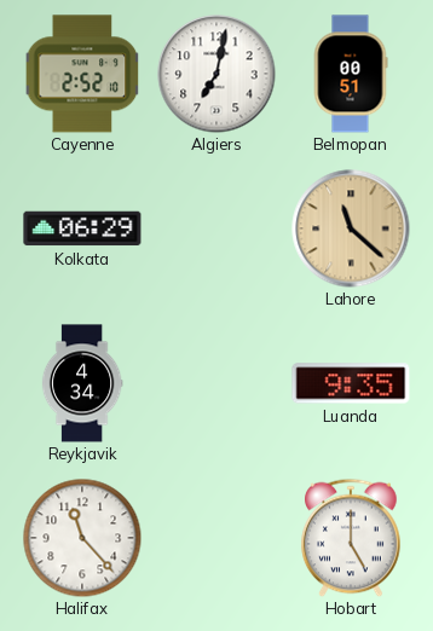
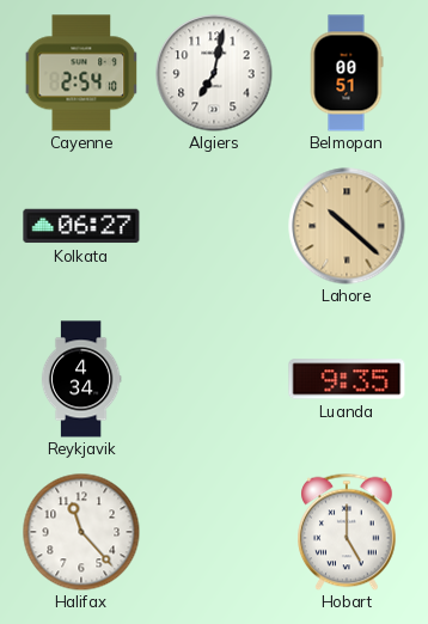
Cayenne: 2:52 -> 2:54 (81, 73)
Kolkata: 06:29 -> 06:27 (81, 226)
Lahore: 11:22 -> 10:22 (347, 226)
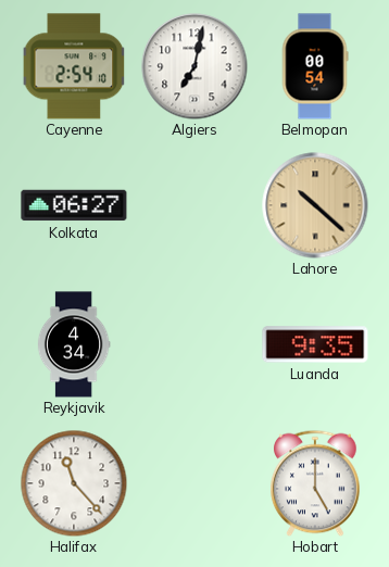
Belmopan: 00:51 -> 00:54 (315, 66)
